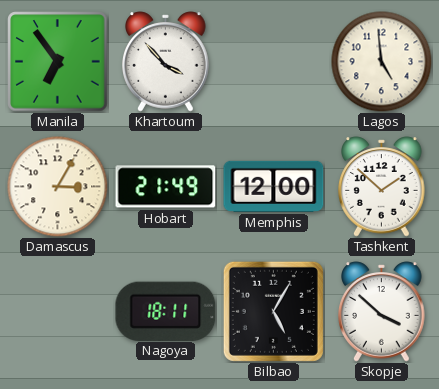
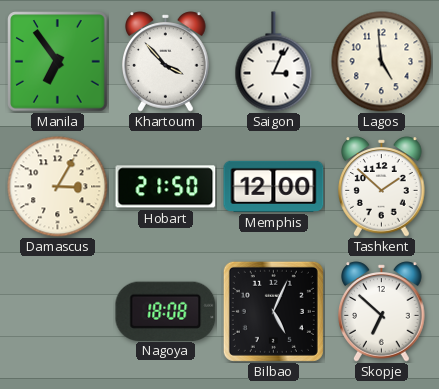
Saigon: none -> 3:04 (274, 62)
Hobart: 21:49 -> 21:50 (166, 187)
Nagoya: 18:11 -> 18:08 (166, 311)
Bilbao: 5:05 -> 5:04 (273, 311)
Skopje: 3:52 -> 6:52 (382, 312)
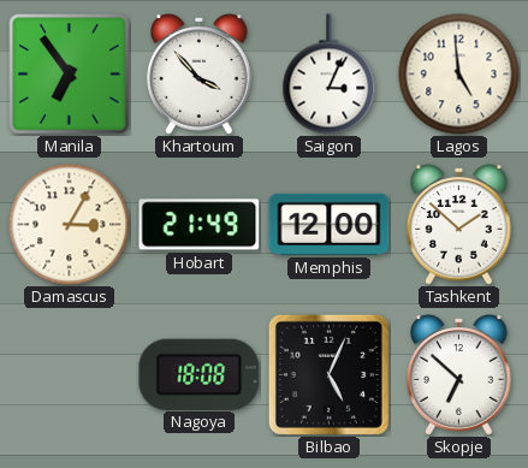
Hobart: 21:50 -> 21:49 (200, 225)
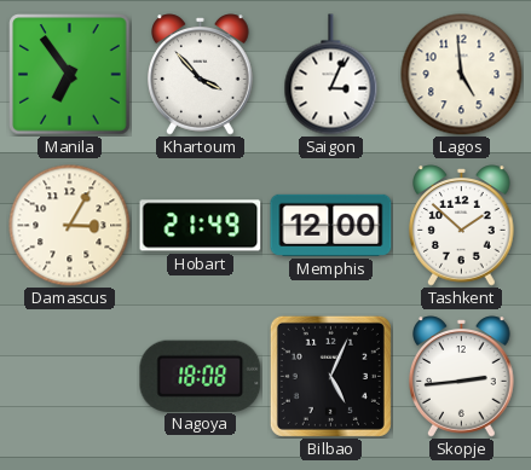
Skopje: 6:52 -> 2:44 (462, 377)
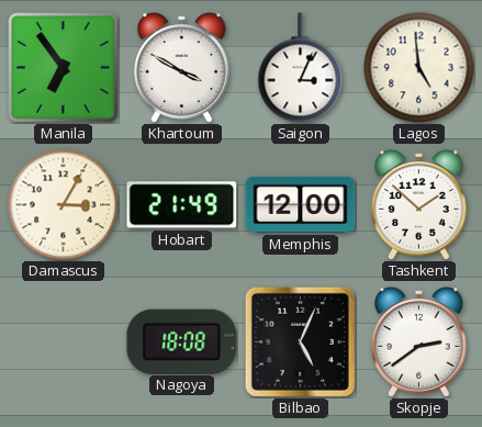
Khartoum: 3:53 -> 3:50 (182, 68)
Skopje: 2:44 -> 2:39 (419, 342)
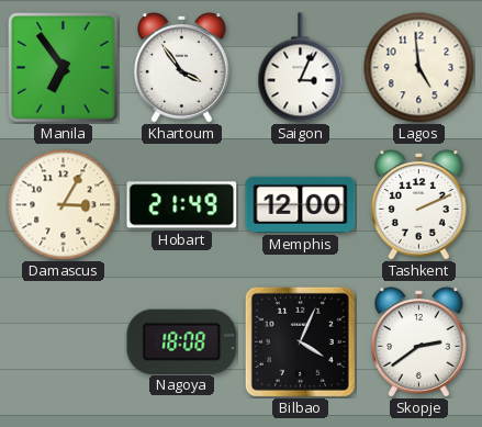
Khartoum: 3:50 -> 3:54 (182, 68)
Tashkent: 1:52 -> 2:11 (419, 205)
Bilbao: 5:04 -> 4:04 (300, 341)
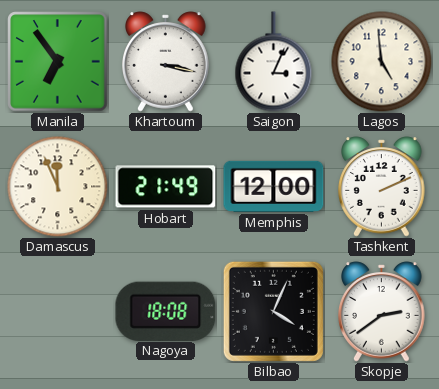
Khartoum: 3:54 -> 3:17 (166, 62)
Damascus: 3:05 -> 11:56 (58, 187)
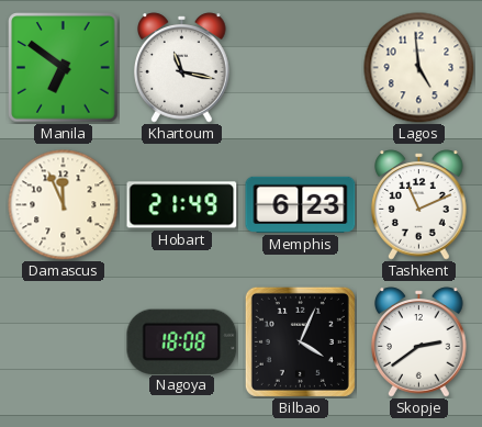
Manila: 6:54 -> 6:51 (64, 68)
Khartoum: 3:17 -> 11:17 (182, 68)
Saigon: 3:04 -> none (274, 62)
Memphis: 12:00 -> 6:23 (301, 204)
Tashkent: 2:11 -> 11:11 (419, 205)
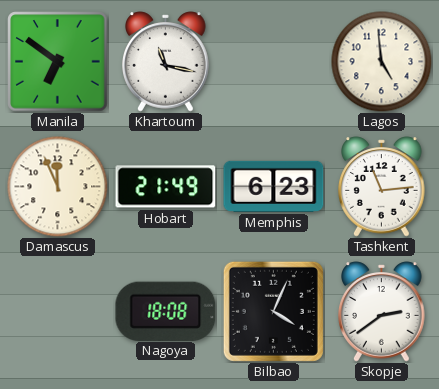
Tashkent: 11:11 -> 11:14 (382, 187)
